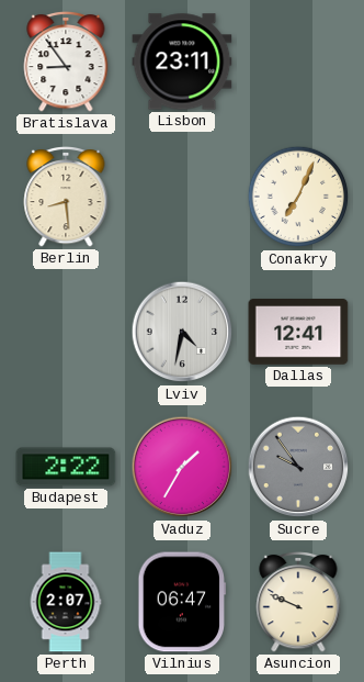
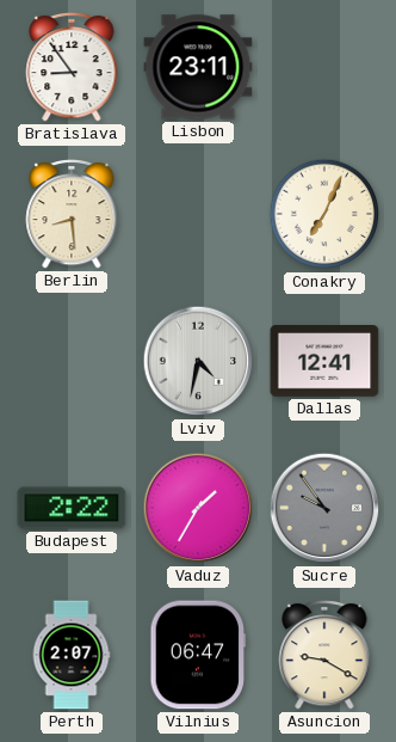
Asuncion: 9:49 -> 9:20 (324, 655)
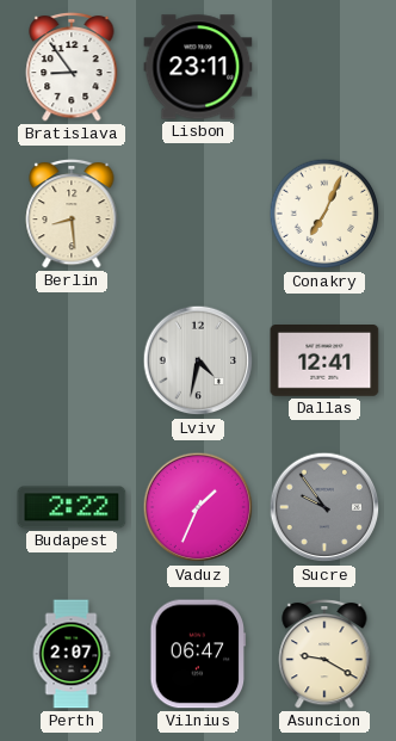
Vaduz: 1:35 -> 1:34 (198, 507)
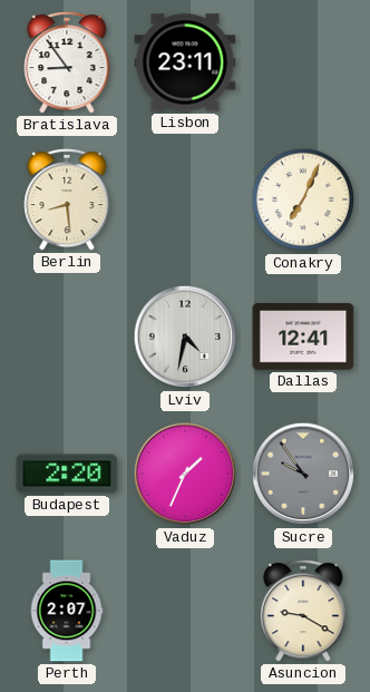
Budapest: 2:22 -> 2:20 (67, 474)
Vilnius: 06:47 -> none (198, 654)
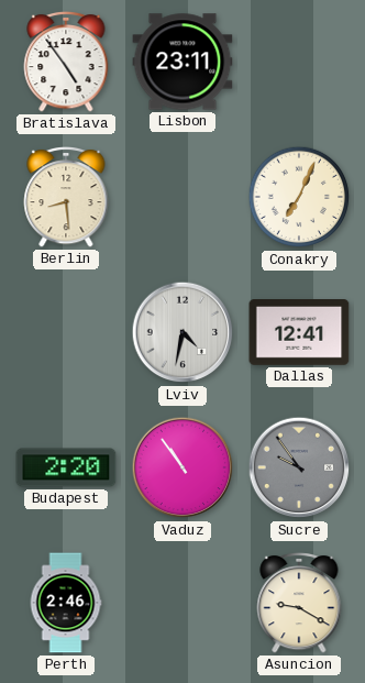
Bratislava: 8:54 -> 4:54 (66, 62)
Vaduz: 1:34 -> 10:54 (182, 467)
Perth: 2:07 -> 2:46 (66, 603)
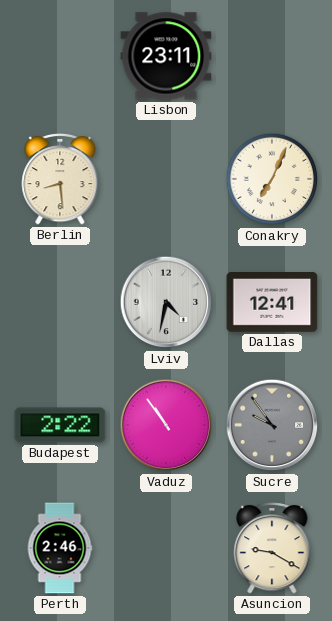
Bratislava: 4:54 -> none (66, 62)
Budapest: 2:20 -> 2:22 (60, 425)
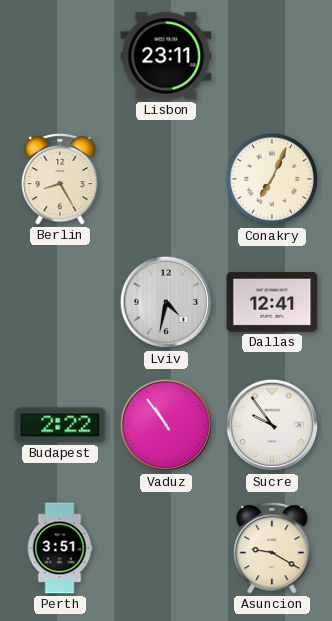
Berlin: 8:29 -> 8:25 (60, 179)
Sucre dial: grey -> white (272, 425)
Perth: 2:46 -> 3:51 (60, 548)
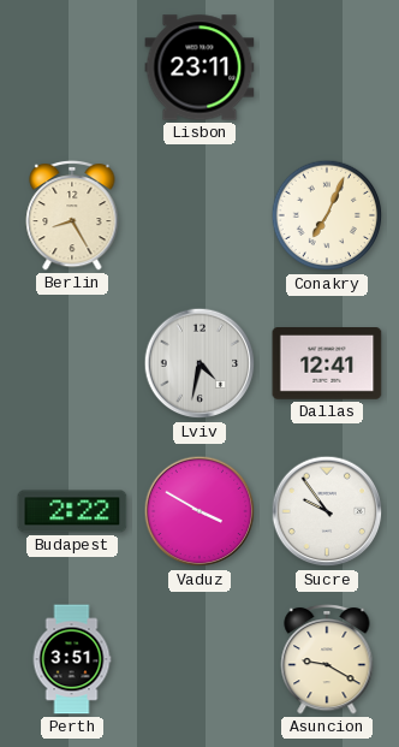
Vaduz: 10:54 -> 3:50 (199, 511)
